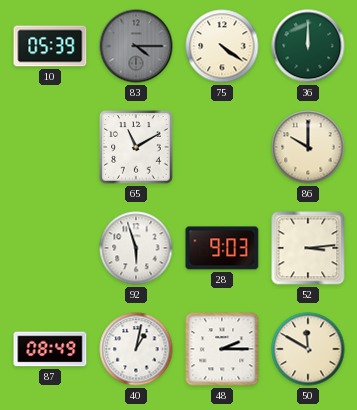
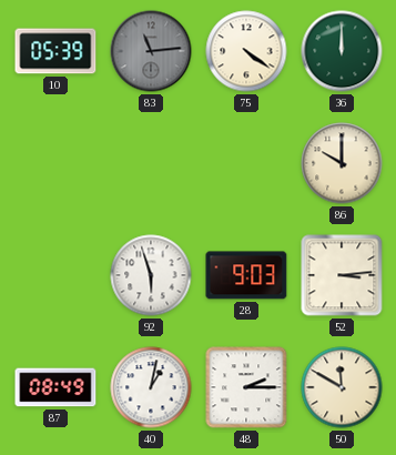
83: 4:15 -> 11:14 (151, 51)
65: 11:10 -> none (136, 147)
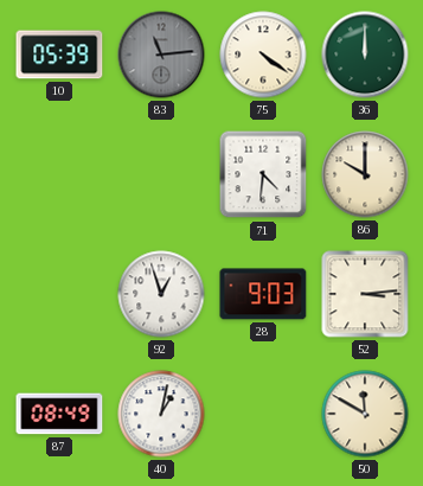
71: none -> 4:31 (263, 174)
92: 5:57 -> 12:57 (161, 294)
48: 2:15 -> none (246, 387)
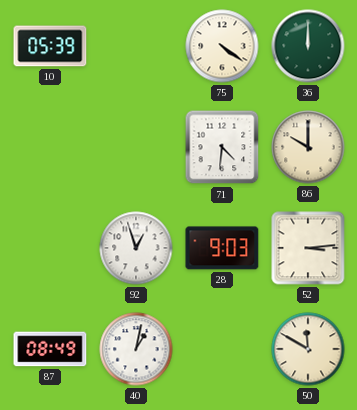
83: 11:14 -> none (161, 55)
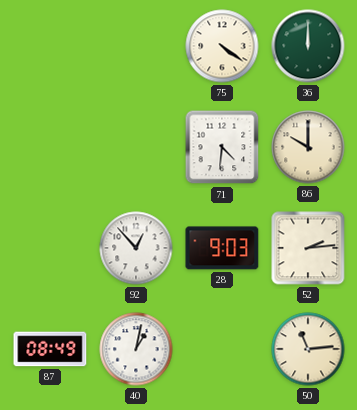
10: 05:39 -> none (50, 46)
92: 12:57 -> 12:53 (136, 248)
52: 3:14 -> 2:14 (308, 248)
50: 11:50 -> 11:14 (308, 349)
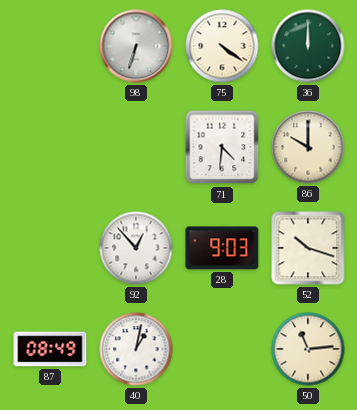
98: none -> 6:33 (136, 46)
52: 2:14 -> 10:18 (308, 248)
